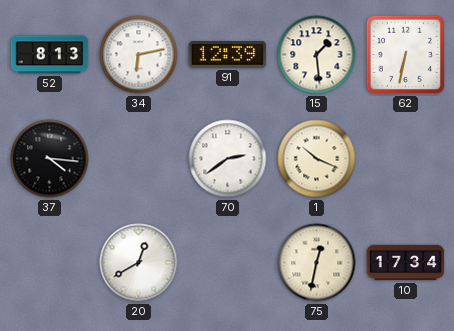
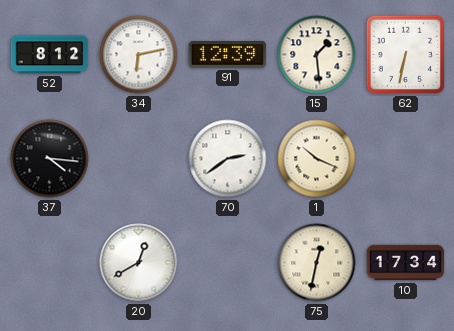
52: 8:13 -> 8:12 (50, 55)
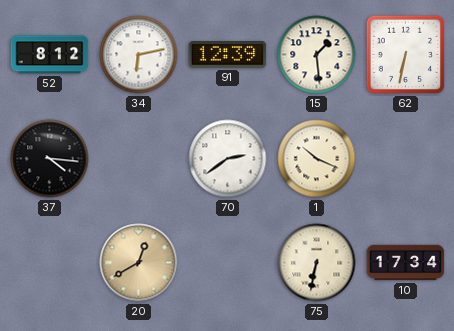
20 dial: white -> champagne (139, 263)
75: 12:32 -> 6:32 (317, 263)
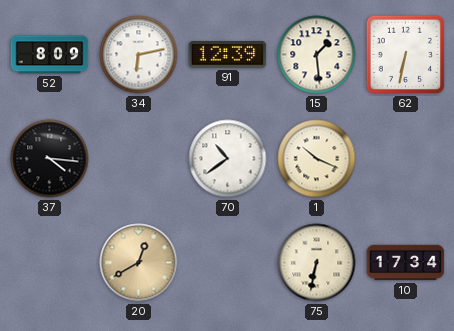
52: 8:12 -> 8:09 (50, 55)
70: 2:39 -> 10:39 (228, 159)
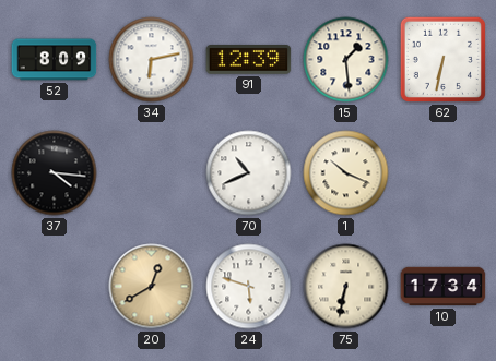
70: 10:39 -> 10:41 (249, 173)
24: none -> 5:48 (249, 287)
